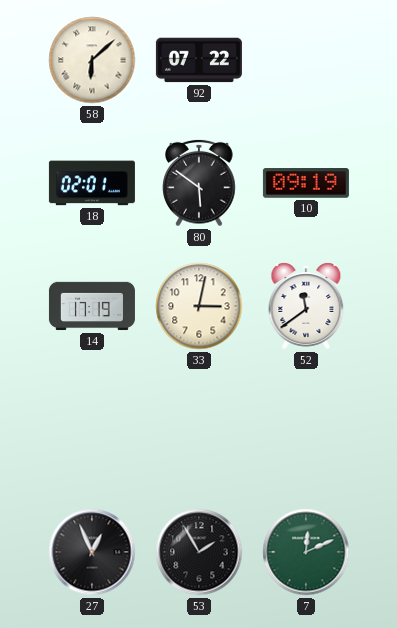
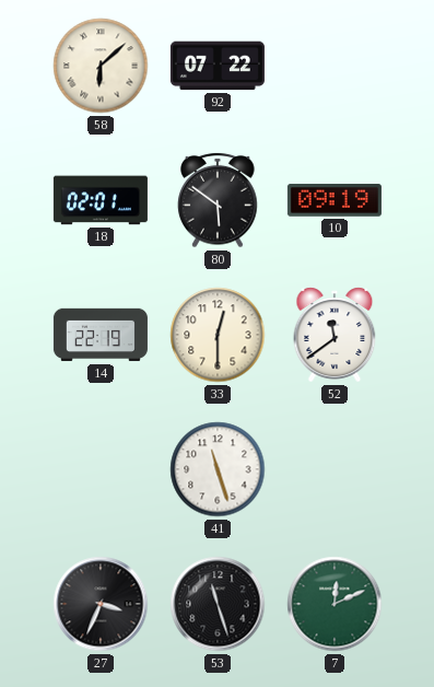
14: 17:19 -> 22:19 (101, 335)
33: 3:02 -> 12:30 (218, 335)
41: none -> 11:27 (218, 469)
27: 12:56 -> 3:34 (101, 604)
53: 1:55 -> 11:27 (218, 604)
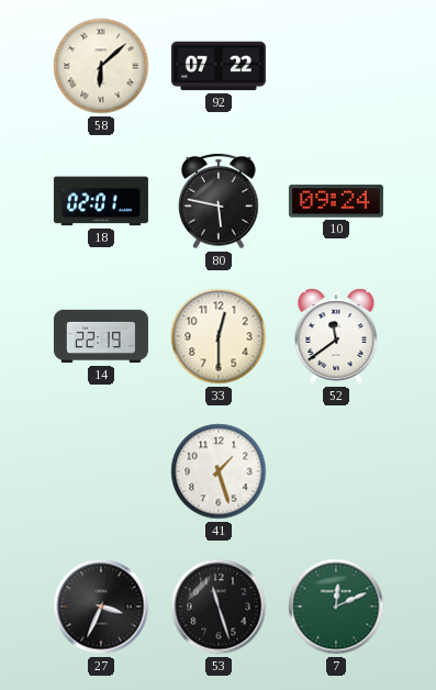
80: 5:51 -> 5:47 (219, 201)
10: 09:19 -> 09:24 (336, 201)
41: 11:27 -> 1:27 (219, 471)
